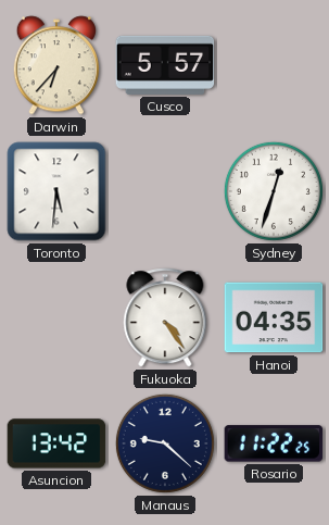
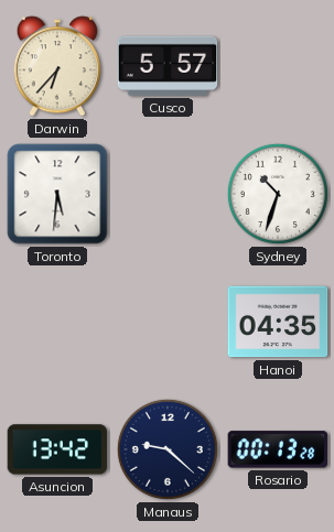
Sydney: 12:33 -> 10:33 (278, 194)
Fukuoka: 4:24 -> none (165, 317)
Rosario: 11:22 -> 00:13 (278, 449)
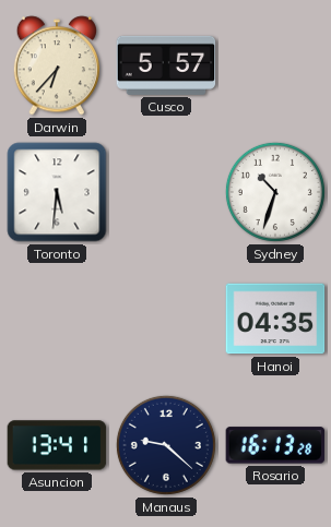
Asuncion: 13:42 -> 13:41 (57, 445)
Rosario: 00:13 -> 16:13 (275, 445)
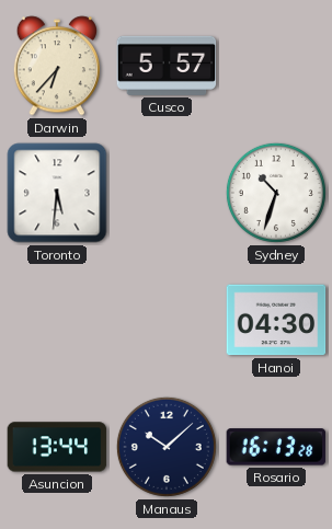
Hanoi: 04:35 -> 04:30 (276, 320)
Asuncion: 13:41 -> 13:44 (57, 447)
Manaus: 9:22 -> 10:08 (167, 447)
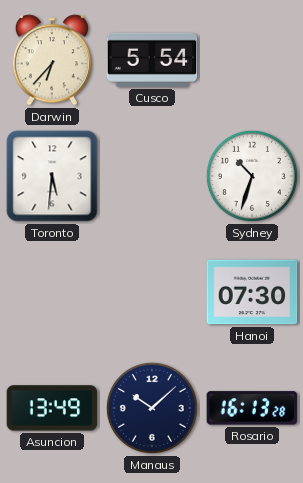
Cusco: 5:57 -> 5:54 (152, 60)
Hanoi: 04:30 -> 07:30 (252, 292)
Asuncion: 13:44 -> 13:49 (52, 408)
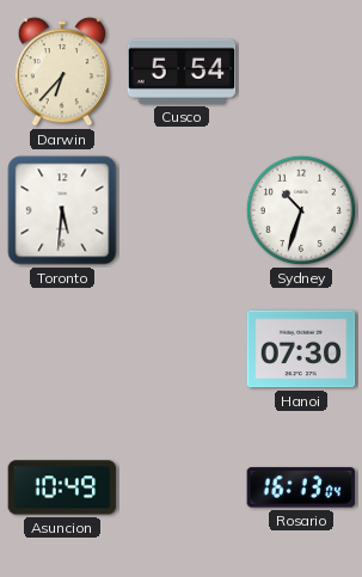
Asuncion: 13:49 -> 10:49 (62, 487)
Manaus: 10:08 -> none (152, 408)
Rosario: 16:13:28 -> 16:13:04 (301, 487)
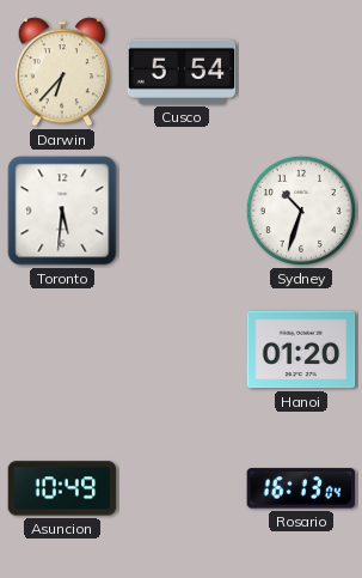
Hanoi: 07:30 -> 01:20 (301, 349)
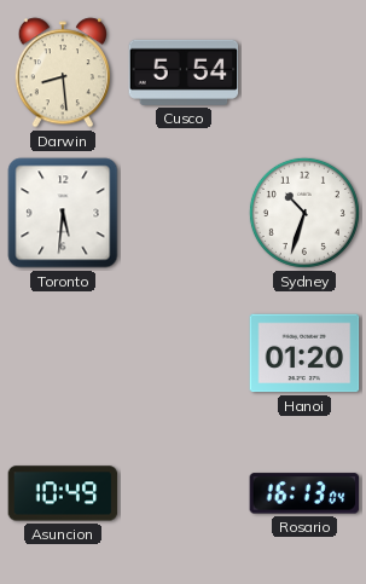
Darwin: 6:37 -> 8:29 (62, 73)
